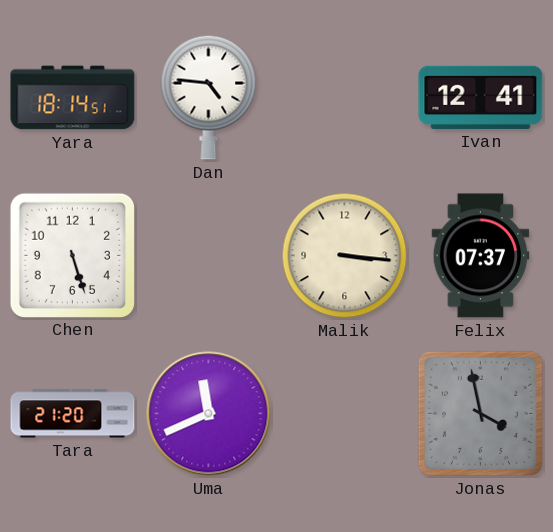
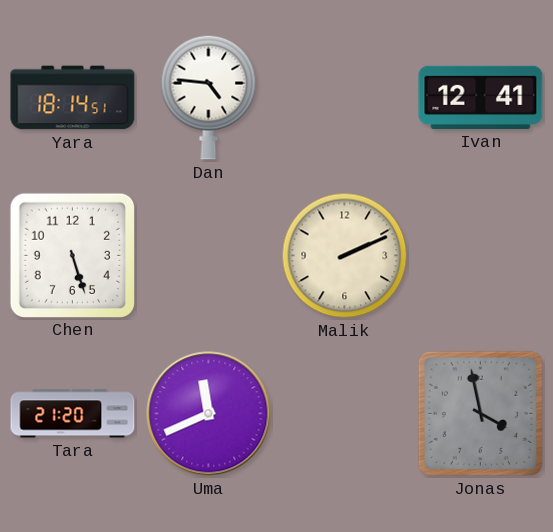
Malik: 3:16 -> 2:11 (345, 256)
Felix: 07:37 -> none (481, 256)
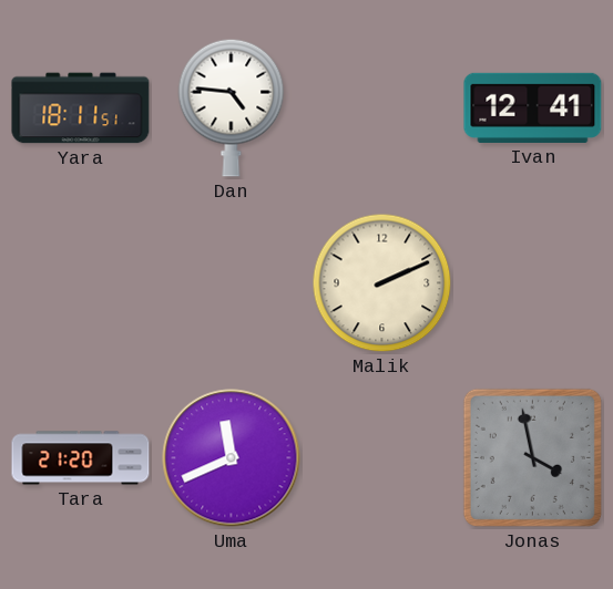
Yara: 18:14 -> 18:11 (81, 108)
Chen: 5:27 -> none (72, 255)
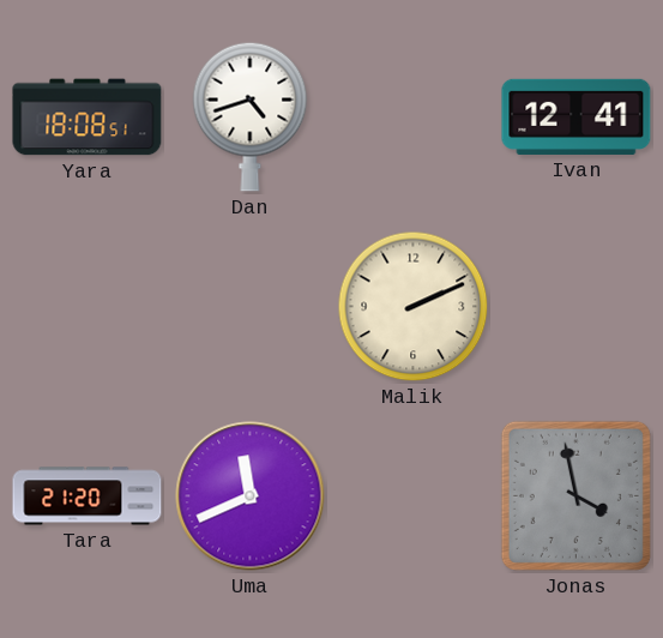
Yara: 18:11 -> 18:08 (88, 118)
Dan: 4:46 -> 4:42 (251, 116)
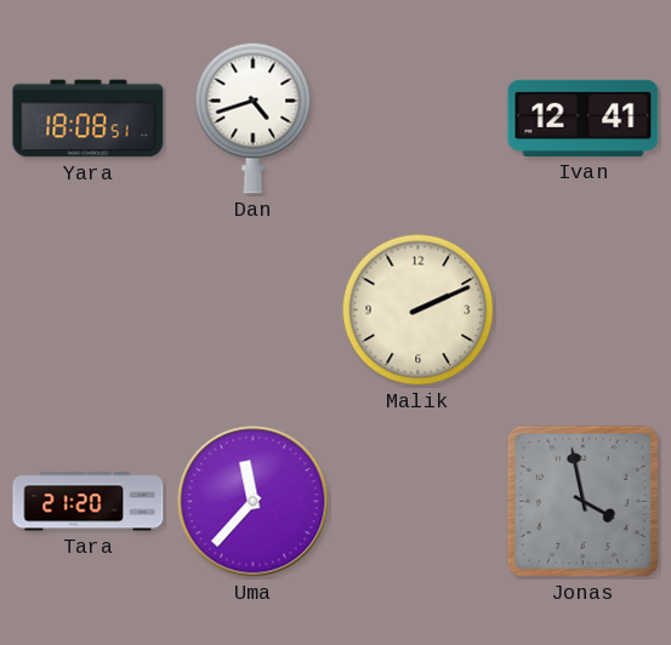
Uma: 11:41 -> 11:37 (254, 502)
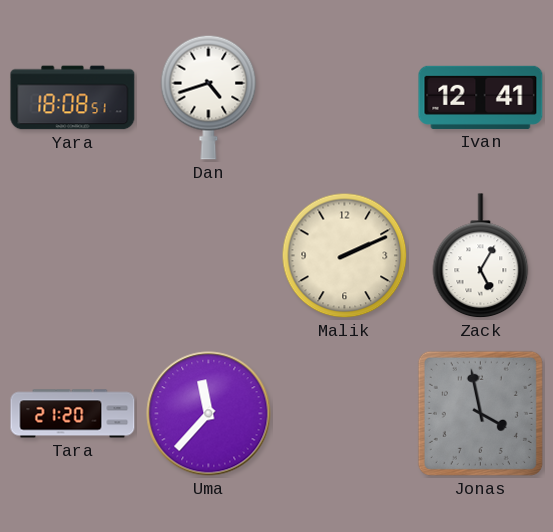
Zack: none -> 5:05 (481, 256)
